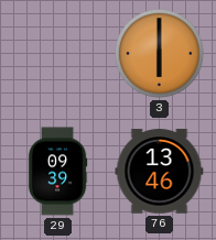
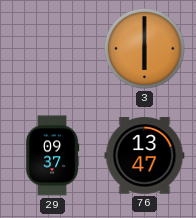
29: 09:39 -> 09:37 (52, 156)
76: 13:46 -> 13:47 (145, 156)
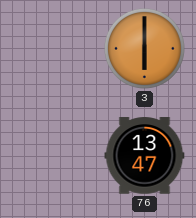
29: 09:37 -> none (52, 156)
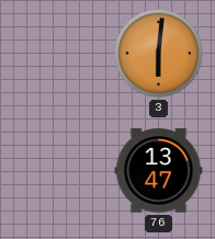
3: 6:00 -> 6:01 (158, 53)
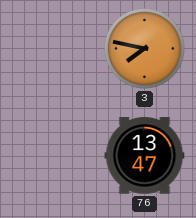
3: 6:01 -> 7:47 (144, 48)
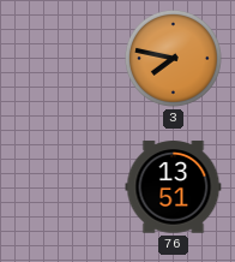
76: 13:47 -> 13:51 (174, 187)
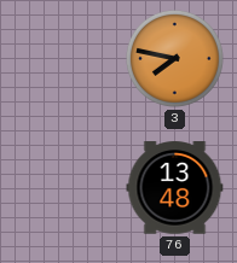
76: 13:51 -> 13:48 (175, 188)
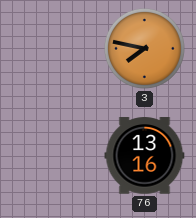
76: 13:48 -> 13:16 (145, 156)
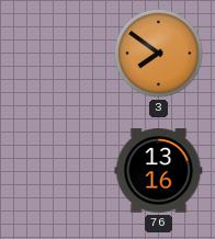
3: 7:47 -> 7:51 (158, 53)
